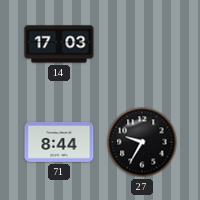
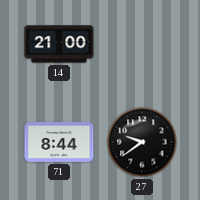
14: 17:03 -> 21:00 (59, 44)
27: 9:35 -> 9:39 (142, 142)
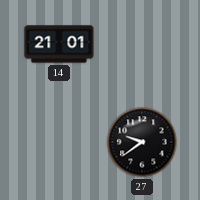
14: 21:00 -> 21:01 (59, 44)
71: 8:44 -> none (59, 143)
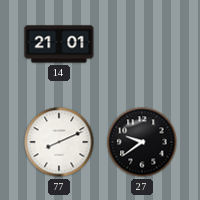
77: none -> 8:11 (59, 142)
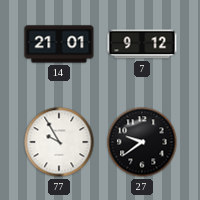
7: none -> 9:12 (142, 44)
77: 8:11 -> 9:55 (59, 142)
